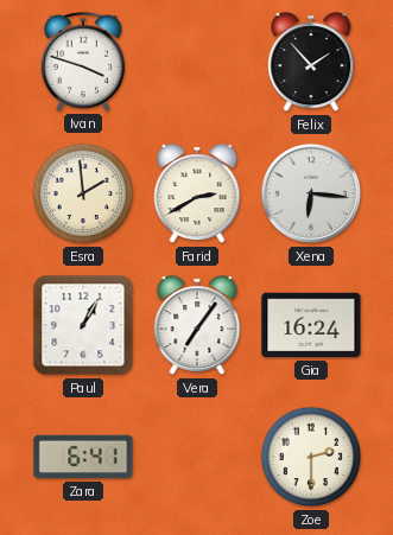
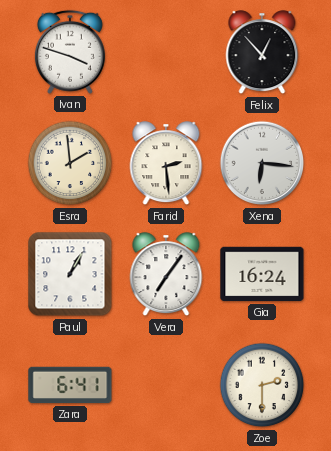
Felix: 1:53 -> 12:53 (262, 53)
Farid: 2:40 -> 2:29 (166, 164)
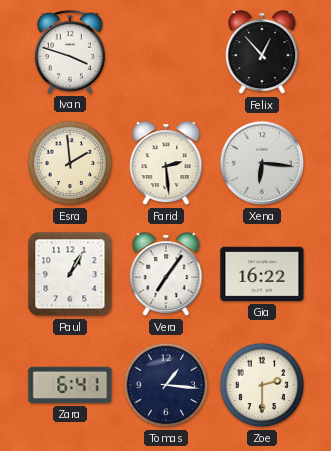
Gia: 16:24 -> 16:22 (262, 274)
Tomas: none -> 1:16 (166, 385)
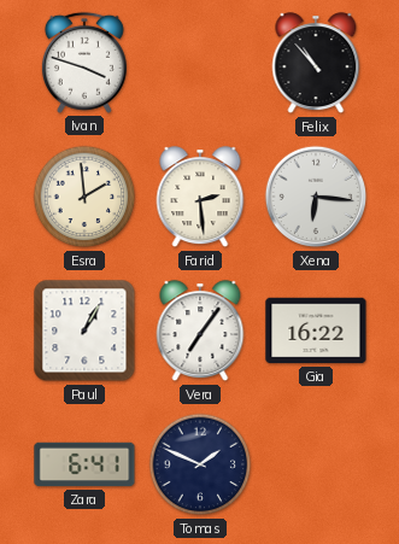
Felix: 12:53 -> 10:53 (316, 64)
Tomas: 1:16 -> 1:49 (200, 464)
Zoe: 2:30 -> none (262, 385)
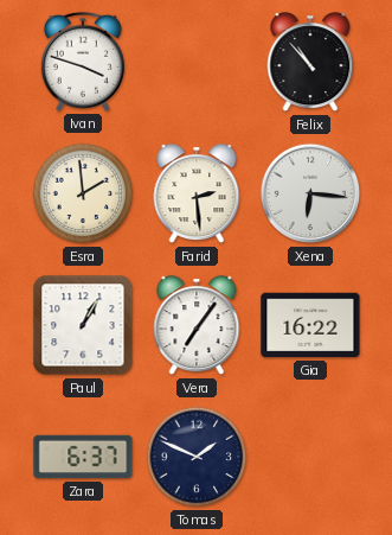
Zara: 6:41 -> 6:37 (83, 457)
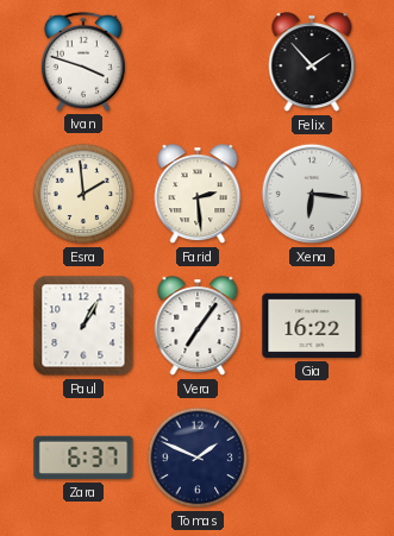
Felix: 10:53 -> 1:53 (312, 63)
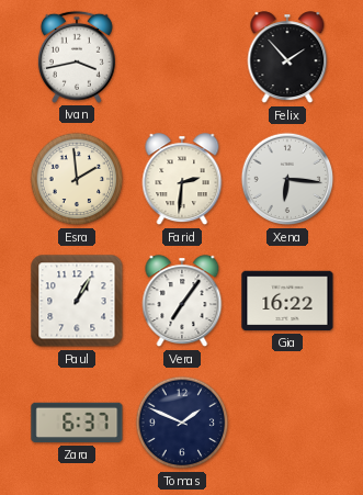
Ivan: 3:48 -> 3:43 (77, 57)
Farid: 2:29 -> 2:31 (182, 180)
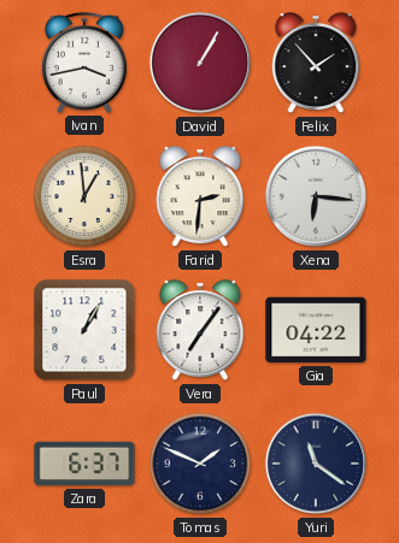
David: none -> 1:05 (200, 63)
Esra: 1:59 -> 12:59 (84, 196)
Gia: 16:22 -> 04:22 (316, 330)
Yuri: none -> 11:21 (316, 464)
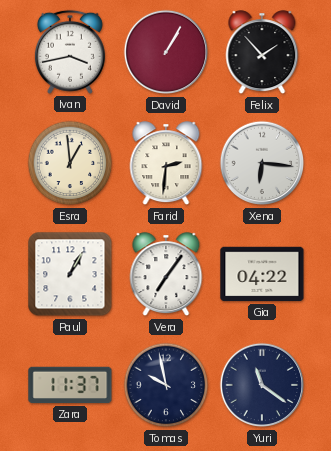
Zara: 6:37 -> 11:37 (70, 385)
Tomas: 1:49 -> 9:58 (166, 385)
